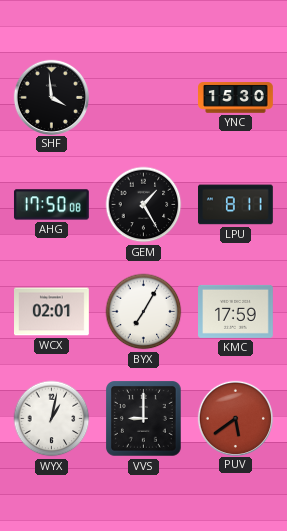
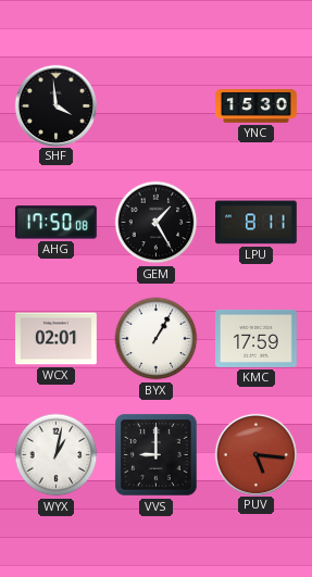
BYX: 7:05 -> 1:05 (157, 339)
PUV: 5:39 -> 5:16 (255, 454)
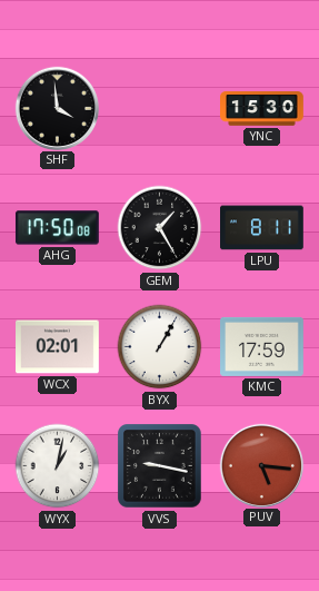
VVS: 9:00 -> 9:17 (160, 466)
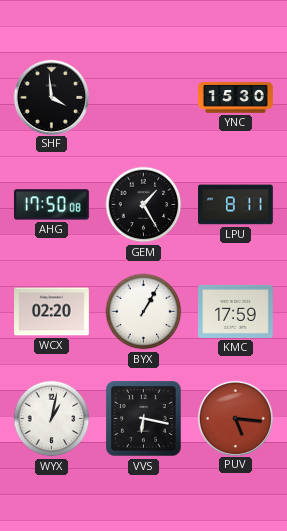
WCX: 02:01 -> 02:20 (52, 312)
VVS: 9:17 -> 6:17 (144, 419)
